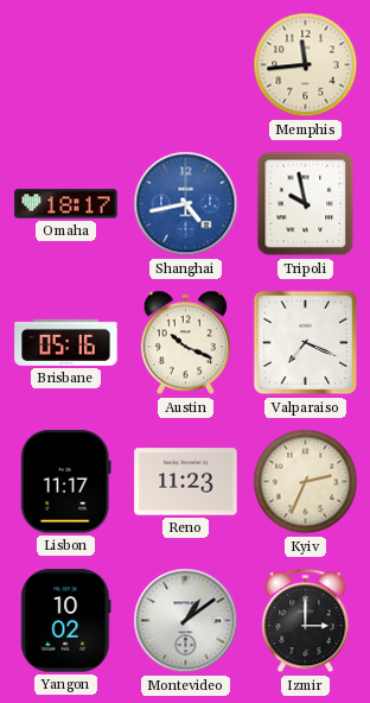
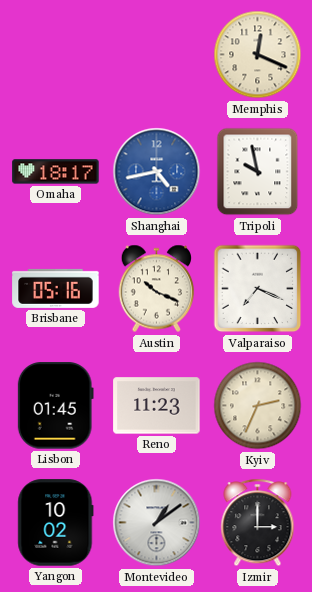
Memphis: 11:44 -> 12:19 (258, 55)
Lisbon: 11:17 -> 01:45 (55, 406)
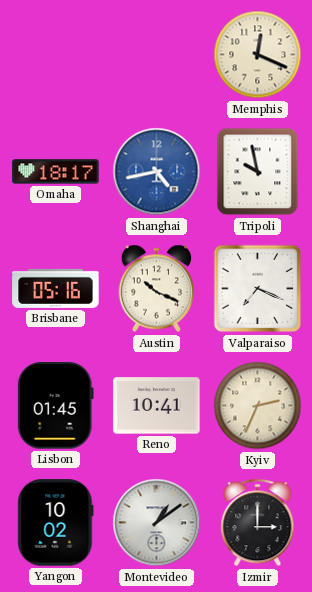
Reno: 11:23 -> 10:41 (157, 406)
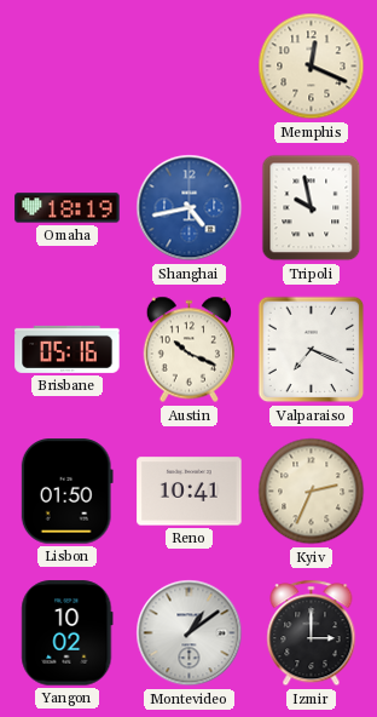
Omaha: 18:17 -> 18:19 (68, 208)
Lisbon: 01:45 -> 01:50 (66, 492)
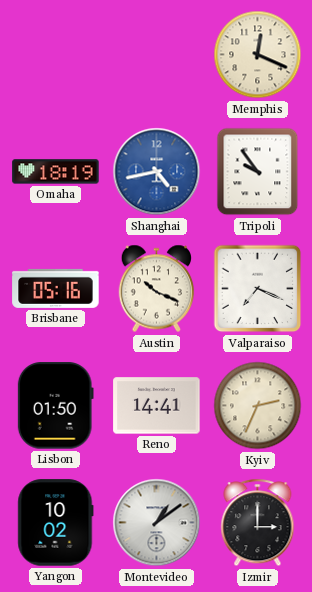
Tripoli: 9:58 -> 9:54 (258, 172)
Reno: 10:41 -> 14:41 (157, 406)
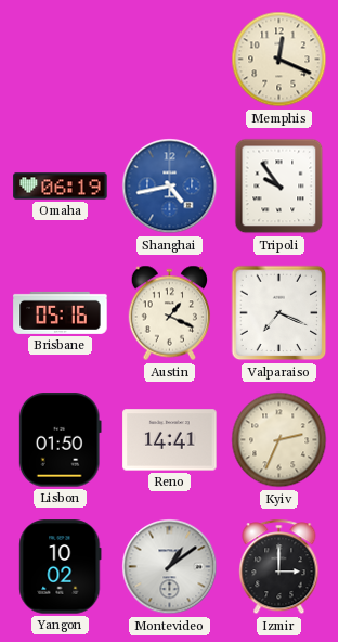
Omaha: 18:19 -> 06:19 (61, 187)
Austin: 10:19 -> 1:19 (170, 313)
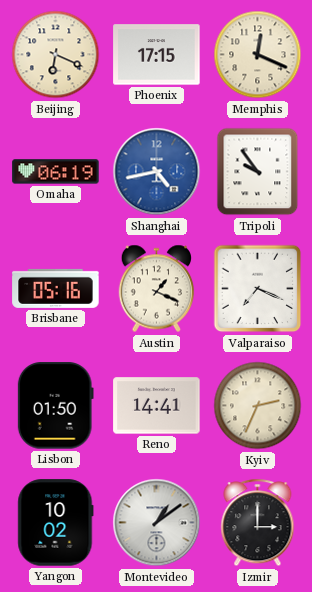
Beijing: none -> 6:19 (56, 55)
Phoenix: none -> 17:15 (157, 55)
